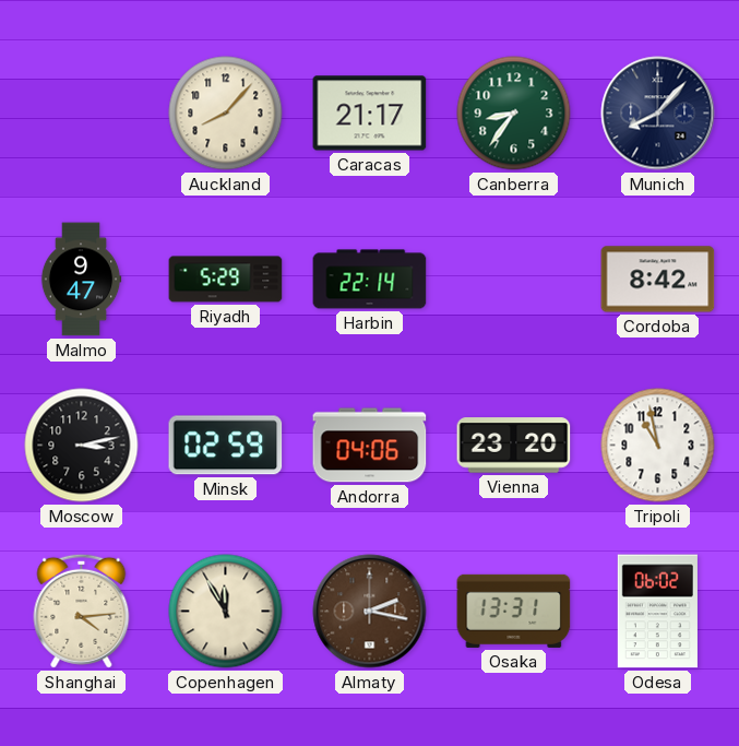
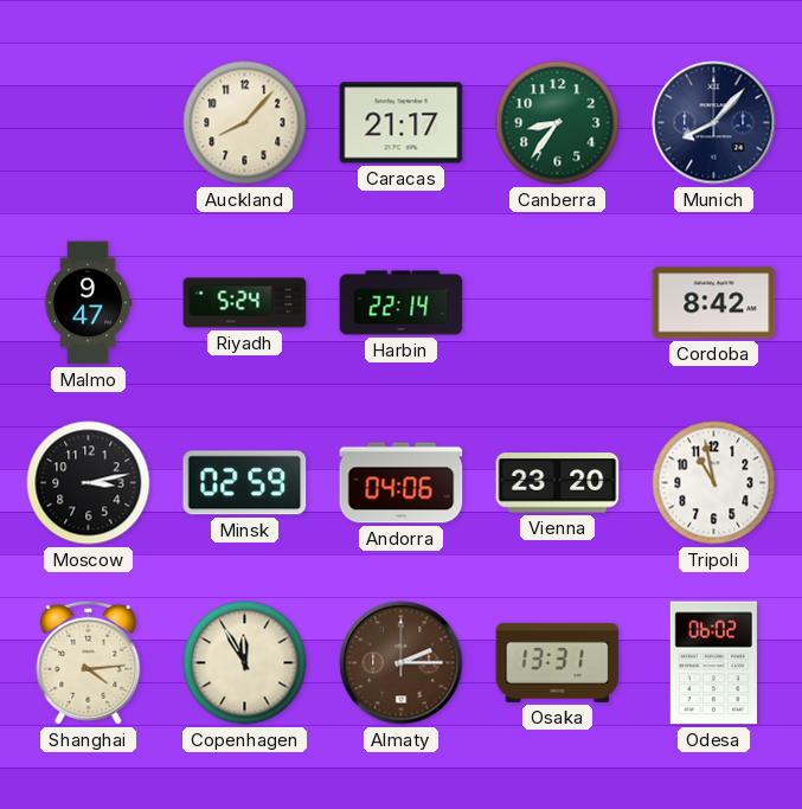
Riyadh: 5:29 -> 5:24 (245, 303)
Almaty: 2:17 -> 2:15 (402, 663)
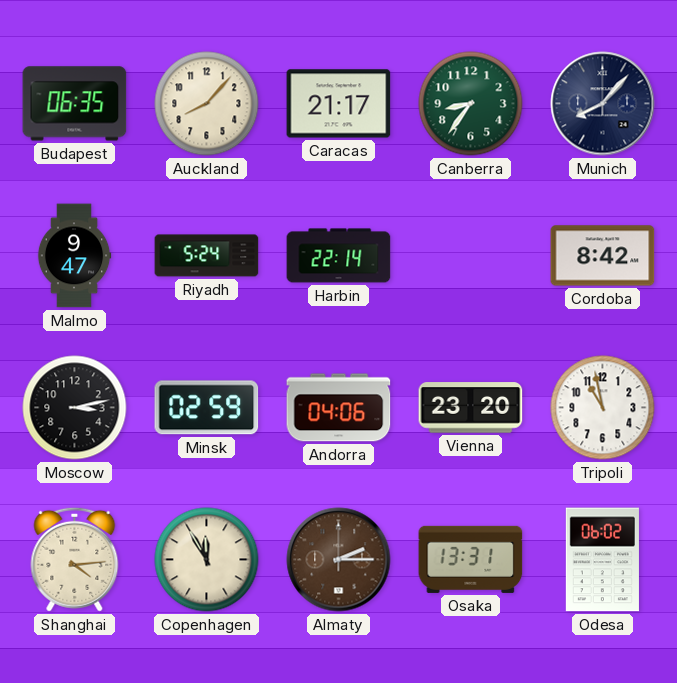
Budapest: none -> 06:35 (75, 104)
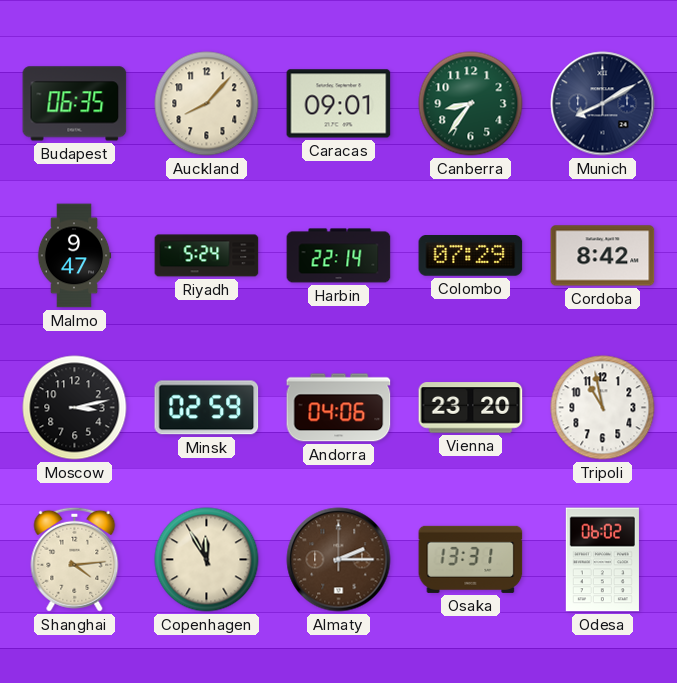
Caracas: 21:17 -> 09:01 (339, 104)
Munich: 8:07 -> 8:10 (603, 104)
Colombo: none -> 07:29 (471, 256)
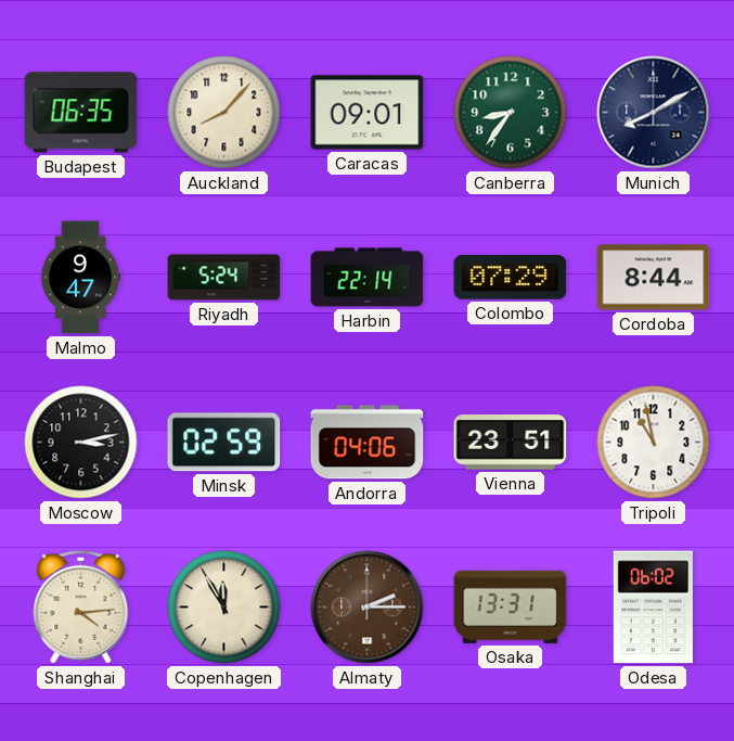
Cordoba: 8:42 -> 8:44 (654, 278)
Vienna: 23:20 -> 23:51 (511, 443)
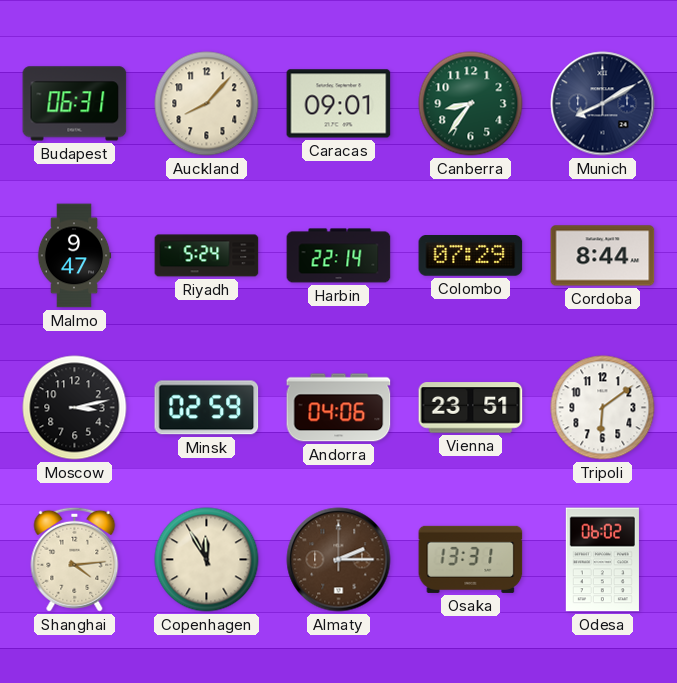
Budapest: 06:35 -> 06:31 (75, 104)
Tripoli: 10:58 -> 6:09 (603, 408)
